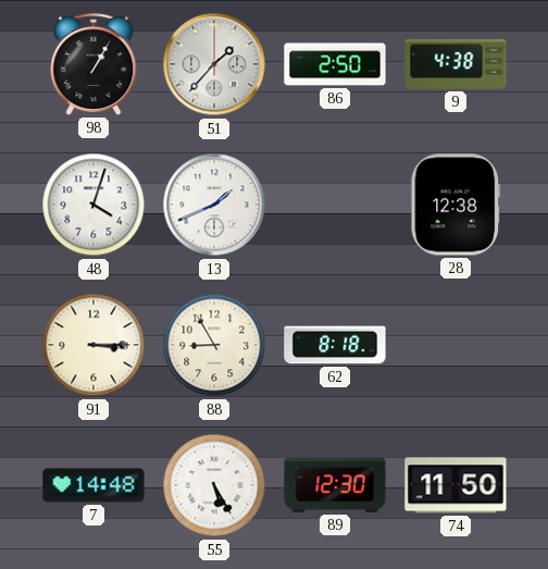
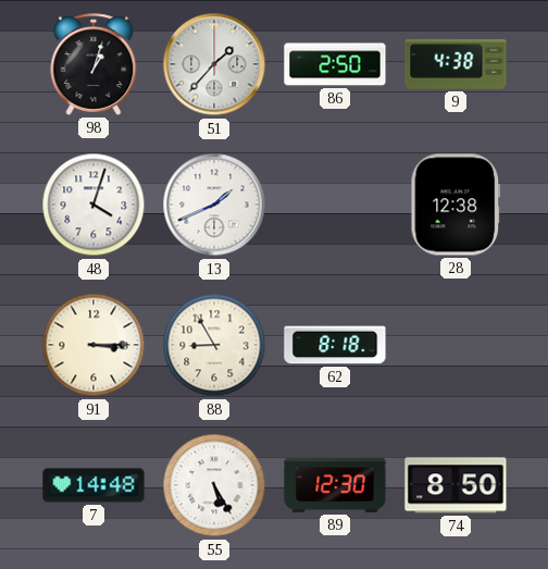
98: 1:05 -> 1:03 (94, 64)
74: 11:50 -> 8:50 (456, 485)
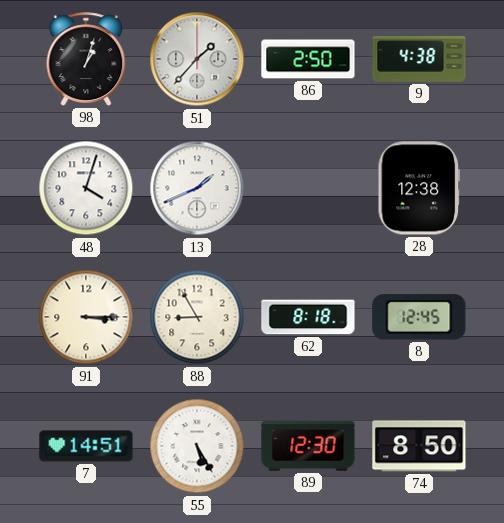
8: none -> 12:45 (419, 317)
7: 14:48 -> 14:51 (86, 446)
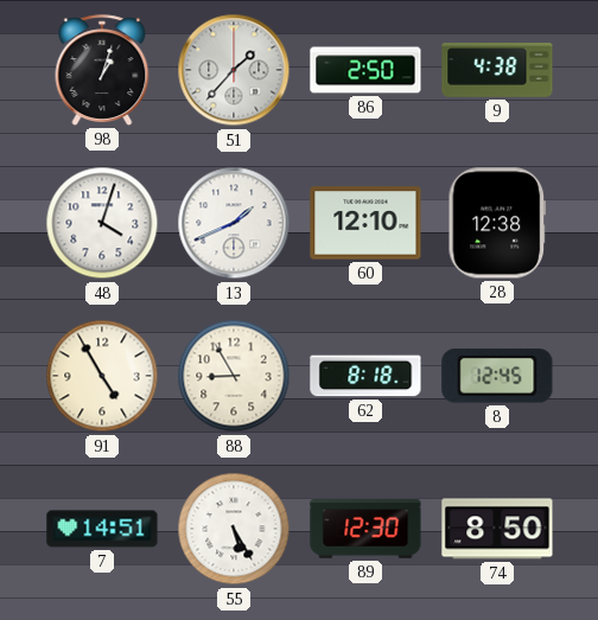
60: none -> 12:10 (365, 223)
91: 3:15 -> 4:55 (102, 376)
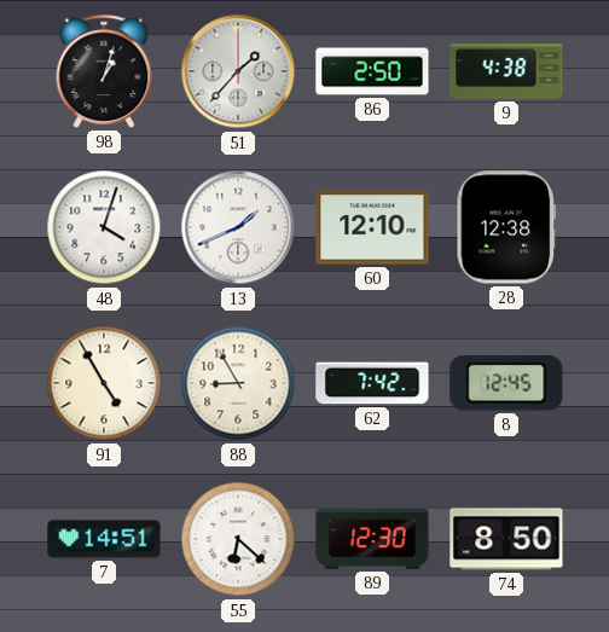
62: 8:18 -> 7:42 (372, 383)
55: 5:25 -> 6:22 (238, 539)
